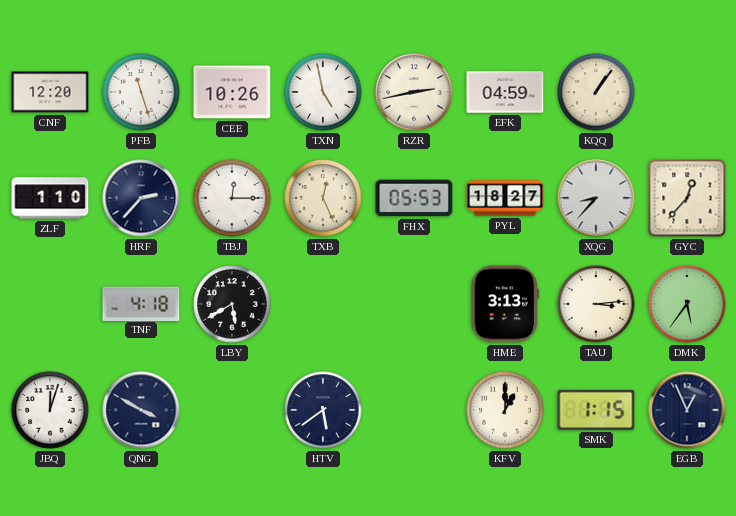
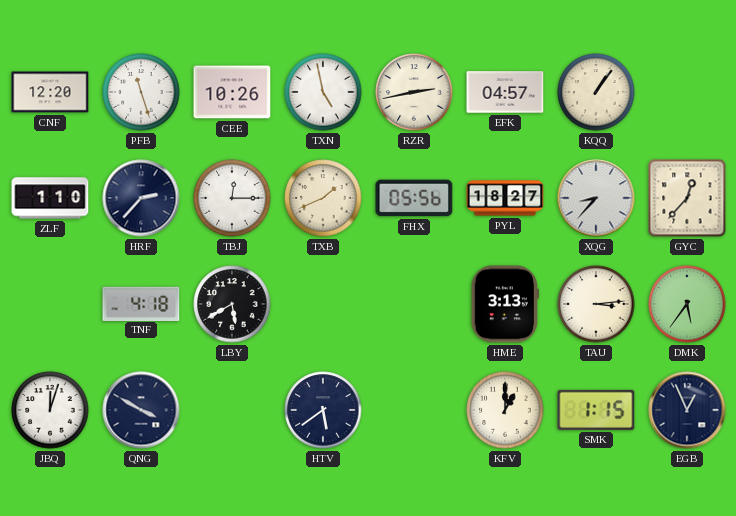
EFK: 04:59 -> 04:57 (505, 92)
TXB: 12:26 -> 1:41 (323, 198)
FHX: 05:53 -> 05:56 (414, 198)
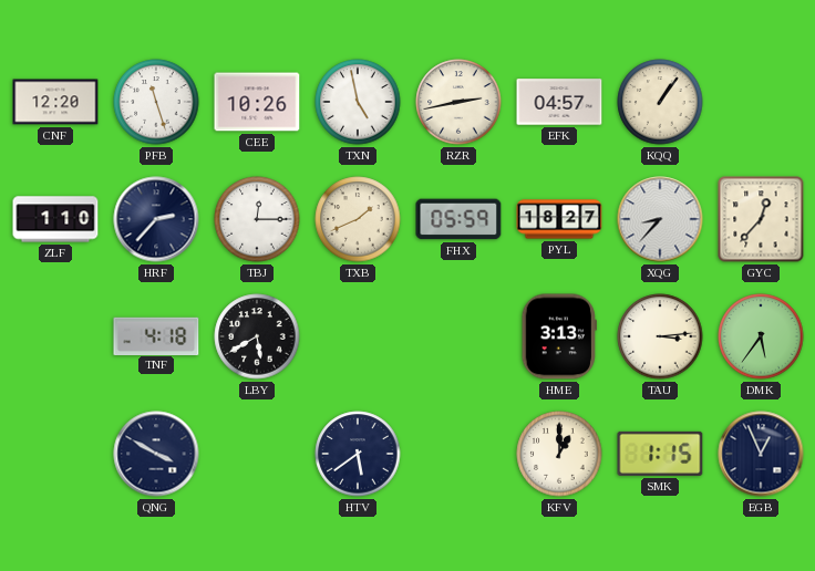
FHX: 05:56 -> 05:59 (458, 219)
JBQ: 12:03 -> none (50, 410)
